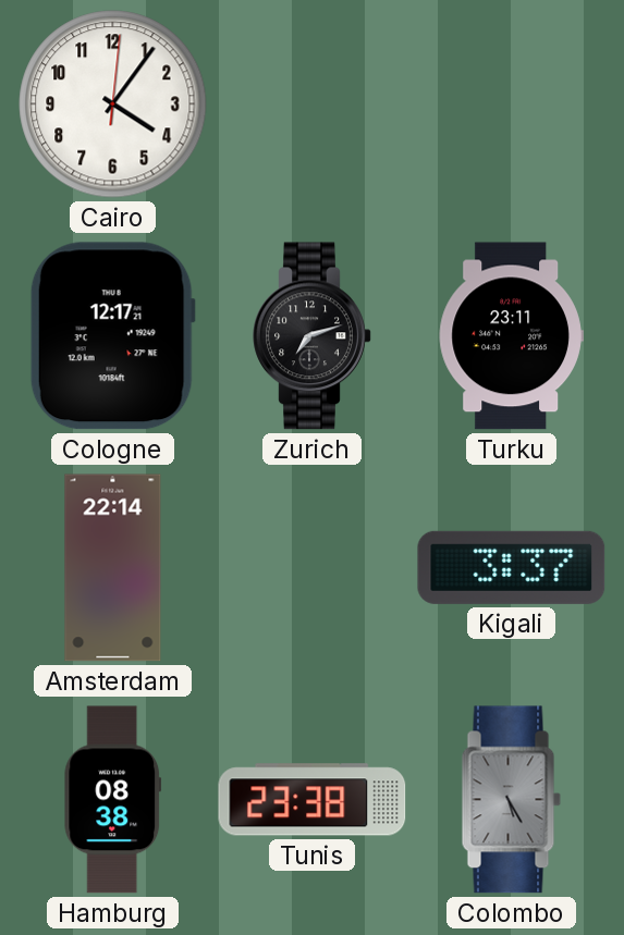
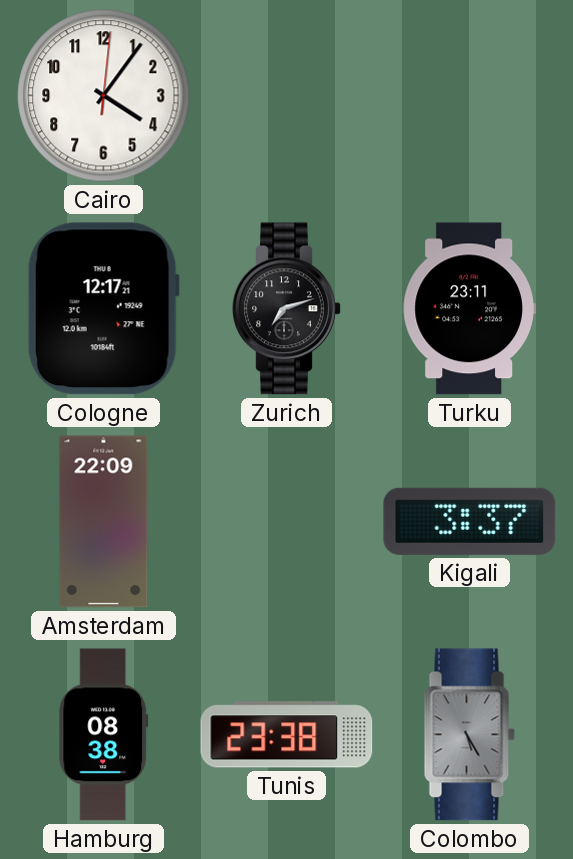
Amsterdam: 22:14 -> 22:09 (104, 522)
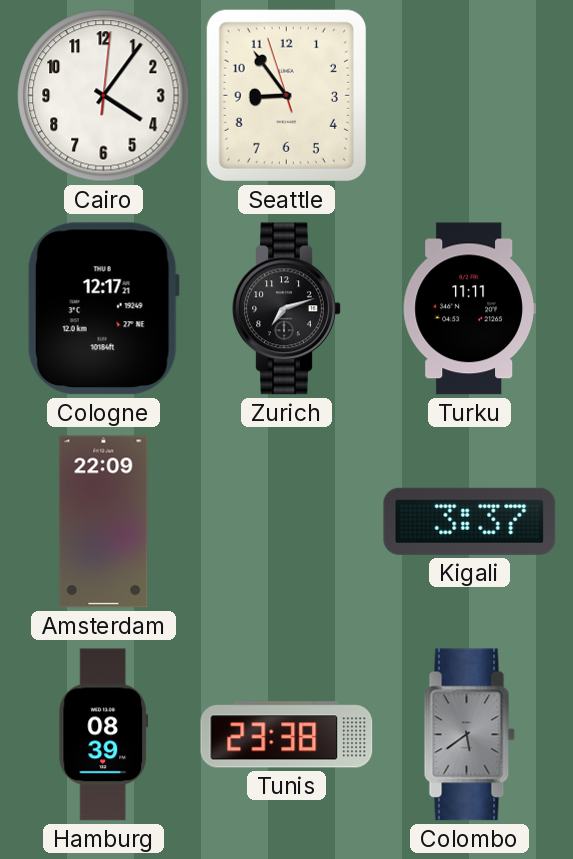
Seattle: none -> 8:53 (286, 95)
Turku: 23:11 -> 11:11 (469, 309)
Hamburg: 08:38 -> 08:39 (104, 735)
Colombo: 5:25 -> 5:39 (470, 735)
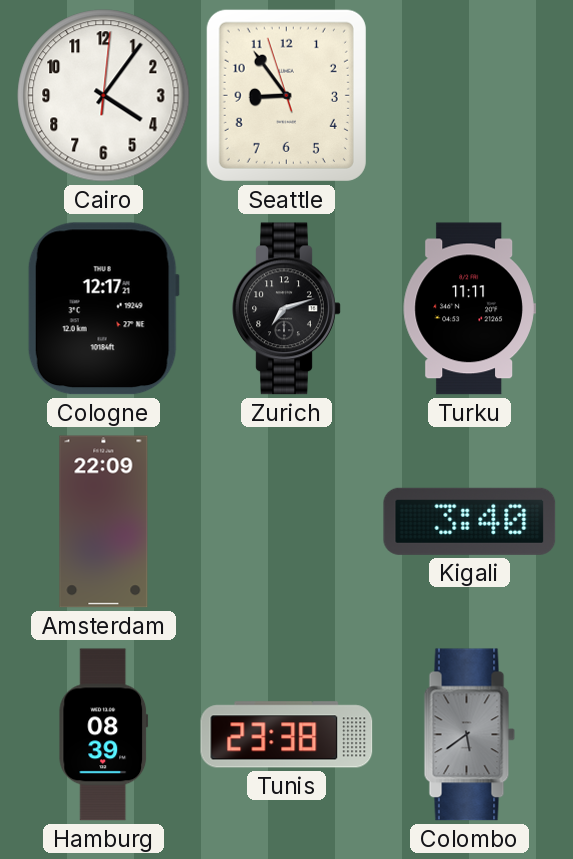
Kigali: 3:37 -> 3:40 (470, 521)
